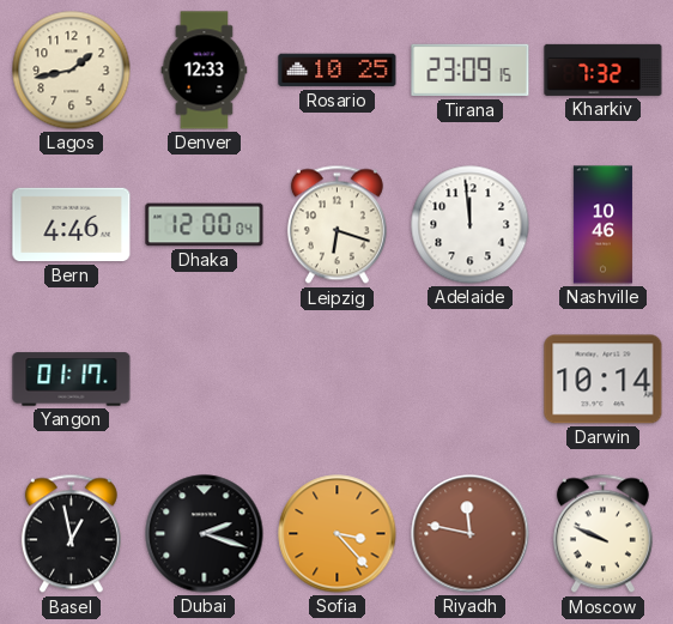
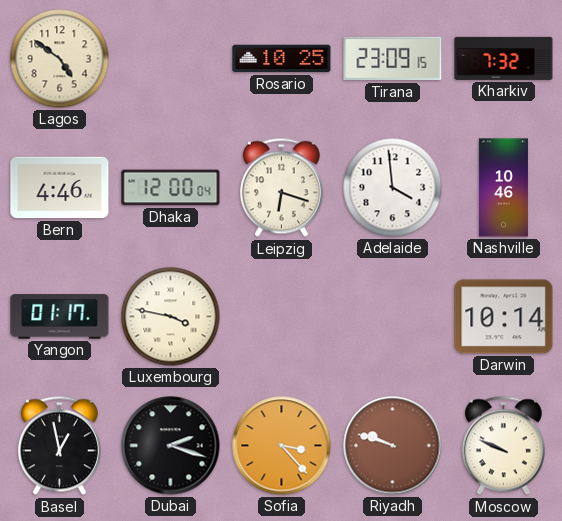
Lagos: 1:43 -> 4:51 (60, 59)
Denver: 12:33 -> none (205, 71)
Adelaide: 11:59 -> 3:59 (393, 188)
Luxembourg: none -> 3:47 (171, 317)
Riyadh: 11:47 -> 9:48 (393, 446)
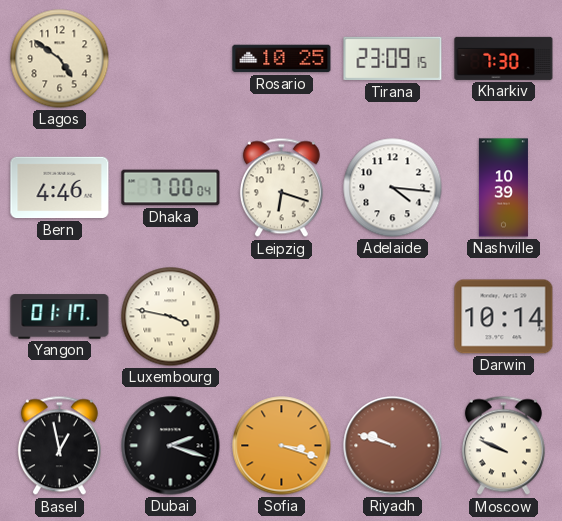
Kharkiv: 7:32 -> 7:30 (504, 58)
Dhaka: 12:00 -> 7:00 (171, 188)
Adelaide: 3:59 -> 4:16 (393, 188)
Nashville: 10:46 -> 10:39 (503, 188)
Sofia: 3:23 -> 3:18 (282, 446)
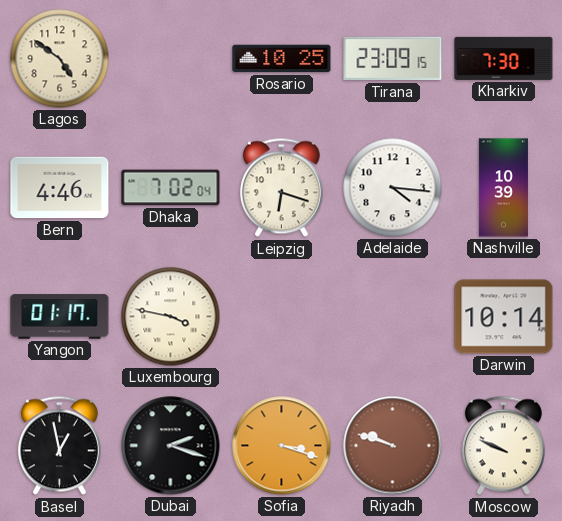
Dhaka: 7:00 -> 7:02 (171, 188)
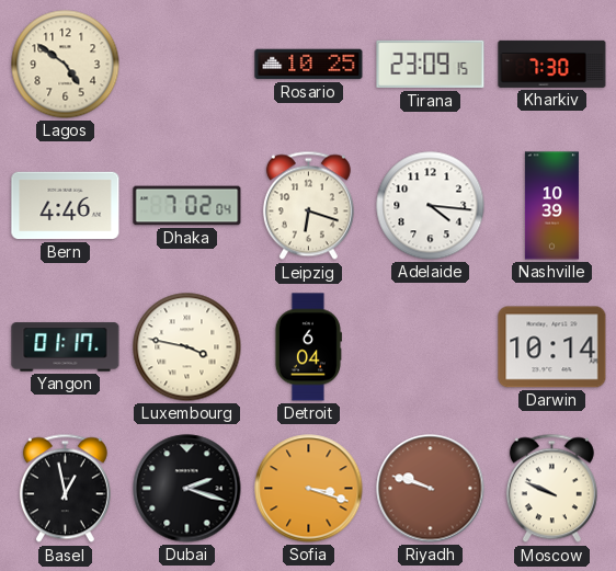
Detroit: none -> 6:04 (308, 347)
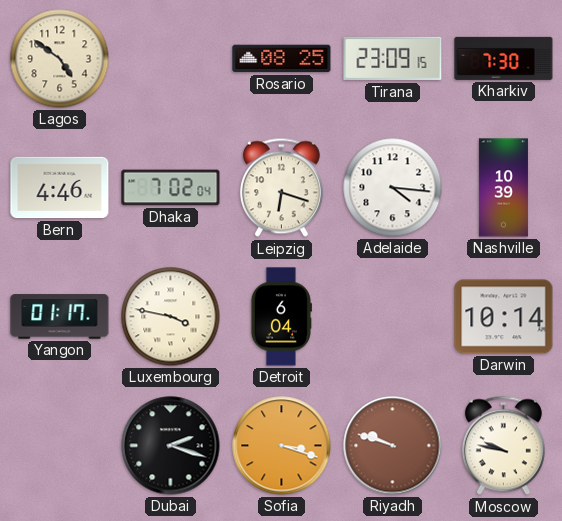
Rosario: 10:25 -> 08:25 (282, 59)
Basel: 12:58 -> none (65, 489)
Moscow: 9:49 -> 9:47 (503, 446)
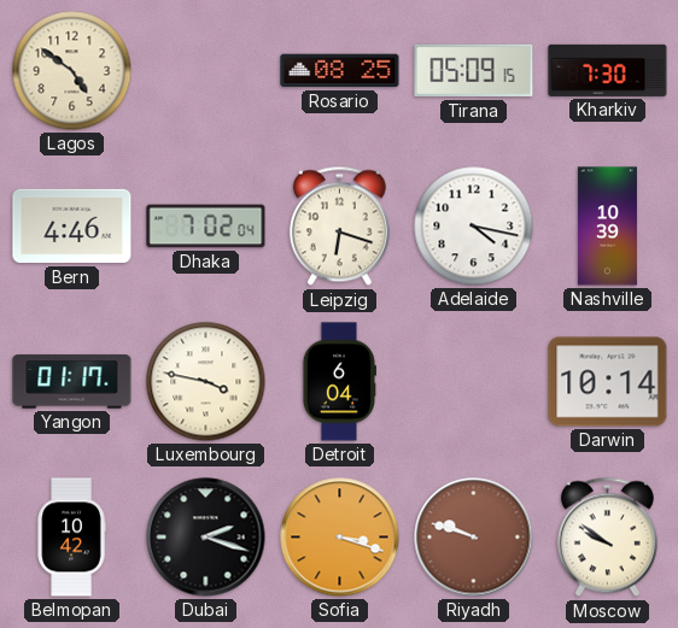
Tirana: 23:09 -> 05:09 (474, 71)
Adelaide: 4:16 -> 4:17 (474, 227)
Belmopan: none -> 10:42 (71, 538)
Moscow: 9:47 -> 9:51 (607, 538)
